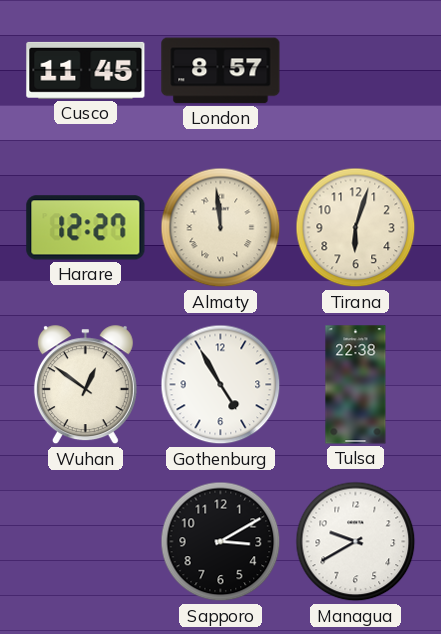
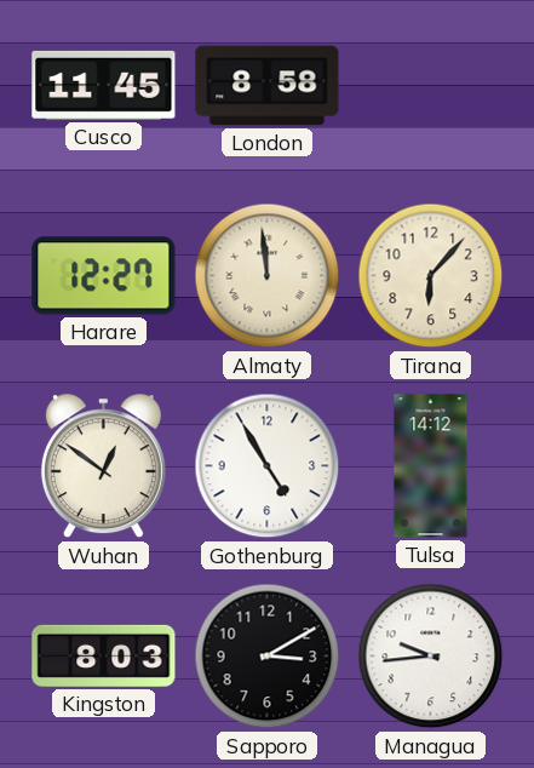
London: 8:57 -> 8:58 (268, 86)
Tirana: 6:03 -> 6:07 (431, 276)
Tulsa: 22:38 -> 14:12 (431, 466)
Kingston: none -> 8:03 (104, 655)
Managua: 9:40 -> 9:44 (431, 657)
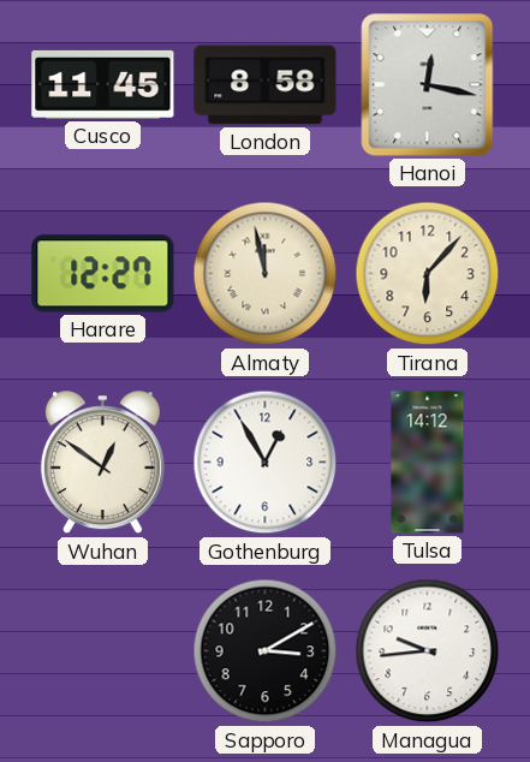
Hanoi: none -> 12:17 (428, 85)
Almaty: 11:59 -> 11:58 (266, 274)
Gothenburg: 4:55 -> 12:55 (266, 463)
Kingston: 8:03 -> none (104, 655)
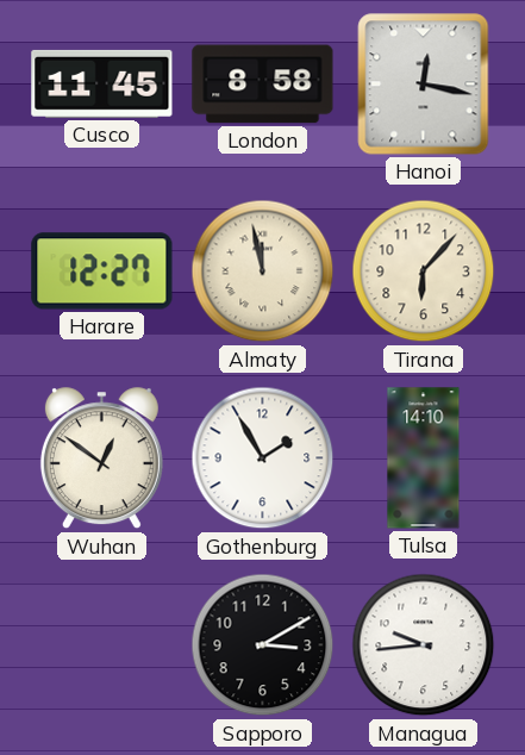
Gothenburg: 12:55 -> 1:55 (263, 458)
Tulsa: 14:12 -> 14:10 (424, 458)
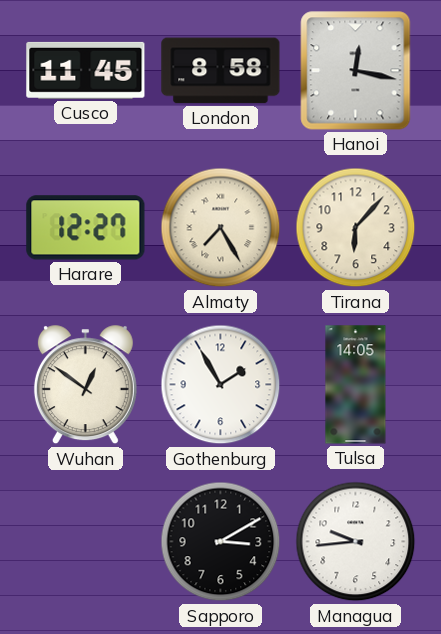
Almaty: 11:58 -> 7:25 (221, 228)
Tulsa: 14:10 -> 14:05 (356, 385)
